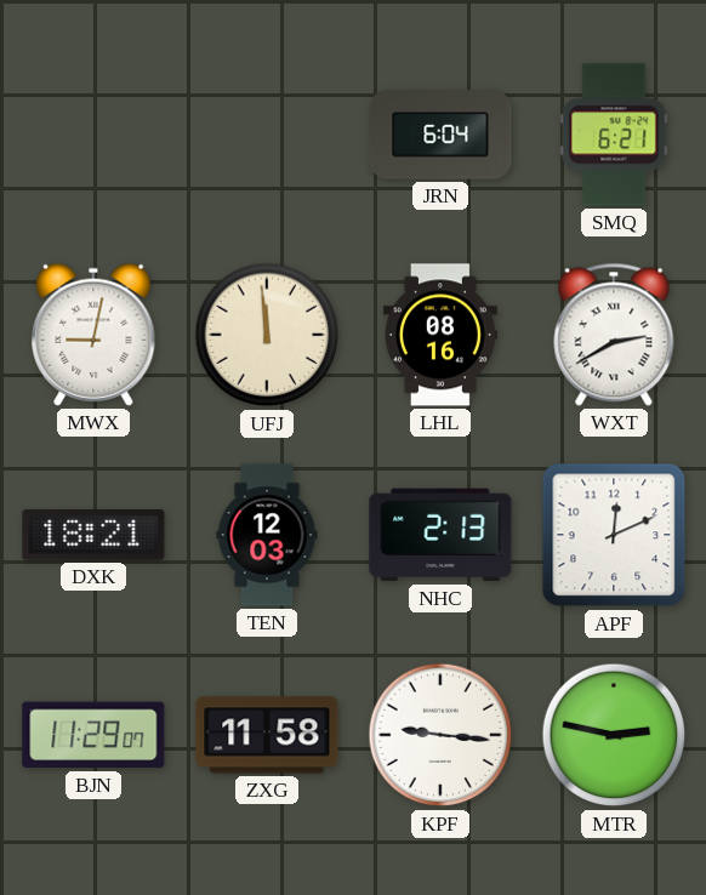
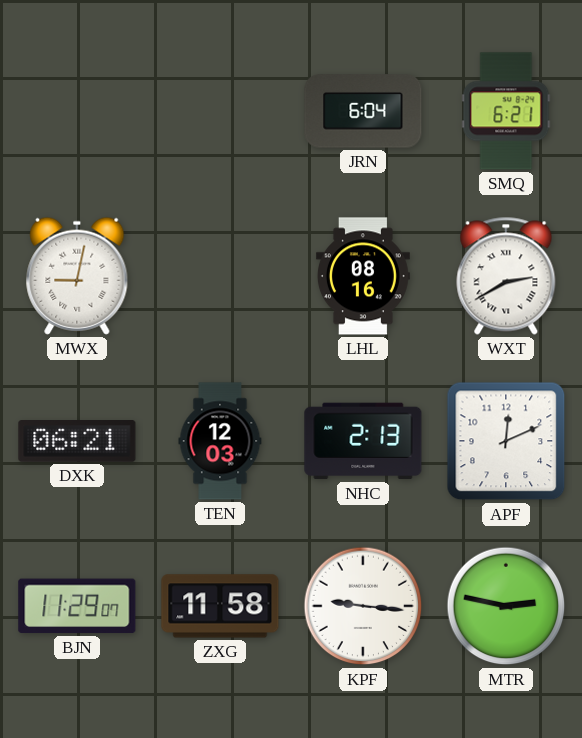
UFJ: 11:59 -> none (267, 335)
DXK: 18:21 -> 06:21 (77, 441)
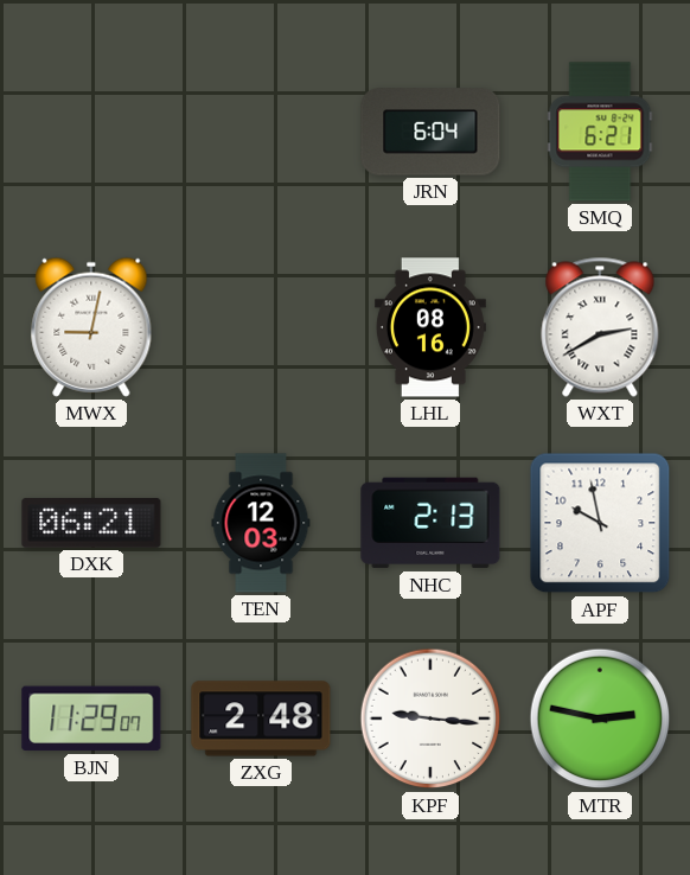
APF: 12:11 -> 9:58 (600, 523)
ZXG: 11:58 -> 2:48 (261, 718)
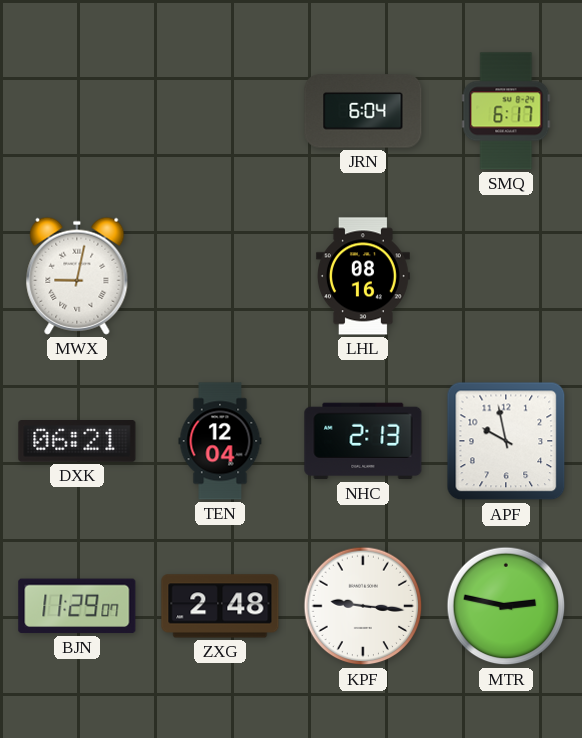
SMQ: 6:21 -> 6:17 (506, 111)
WXT: 2:40 -> none (600, 327)
TEN: 12:03 -> 12:04 (220, 441)
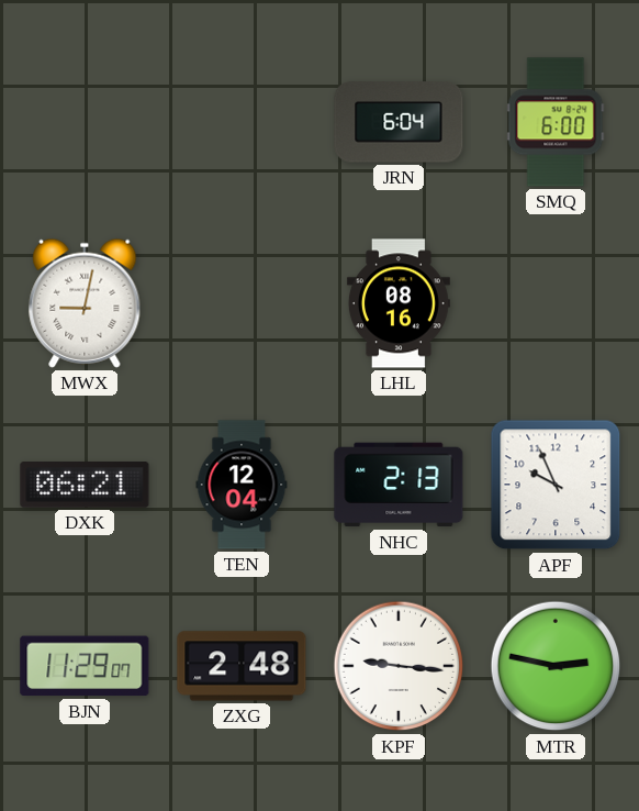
SMQ: 6:17 -> 6:00 (556, 122)
APF: 9:58 -> 9:56 (556, 485)
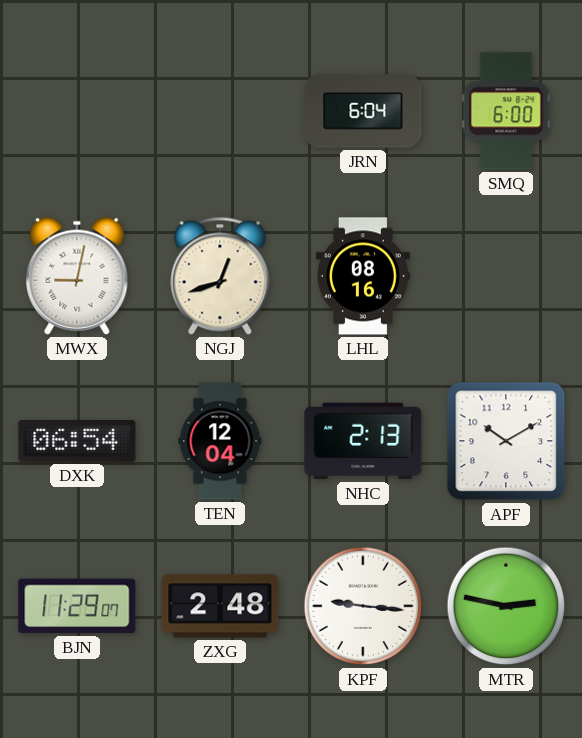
NGJ: none -> 12:42 (220, 276)
DXK: 06:21 -> 06:54 (77, 441)
APF: 9:56 -> 10:10 (506, 441)
